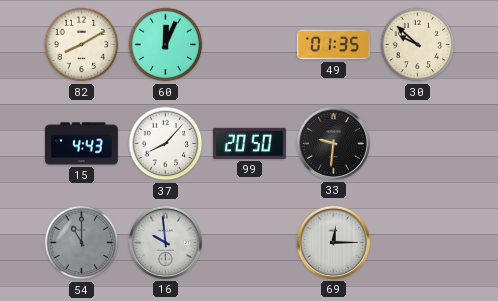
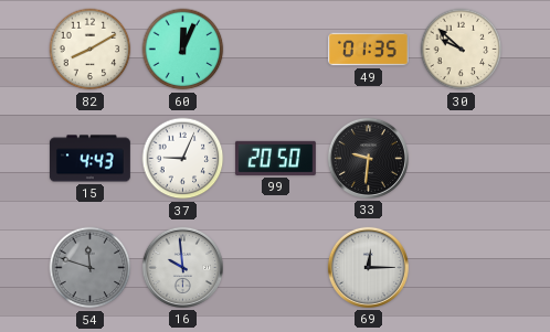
37: 8:07 -> 9:04 (183, 159)
54: 11:00 -> 11:48 (91, 268)
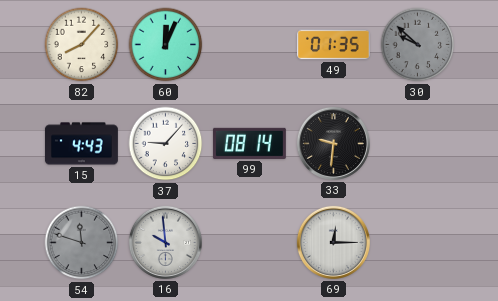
82: 8:10 -> 8:07 (82, 45)
30 dial: cream -> grey (418, 45)
37: 9:04 -> 9:07 (166, 144)
99: 20:50 -> 08:14 (249, 143)
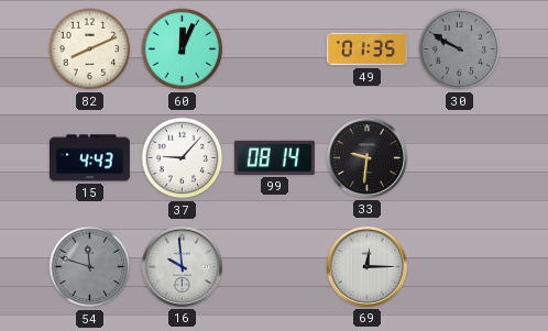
82: 8:07 -> 8:11 (90, 49)
30: 9:52 -> 9:50 (460, 49)
